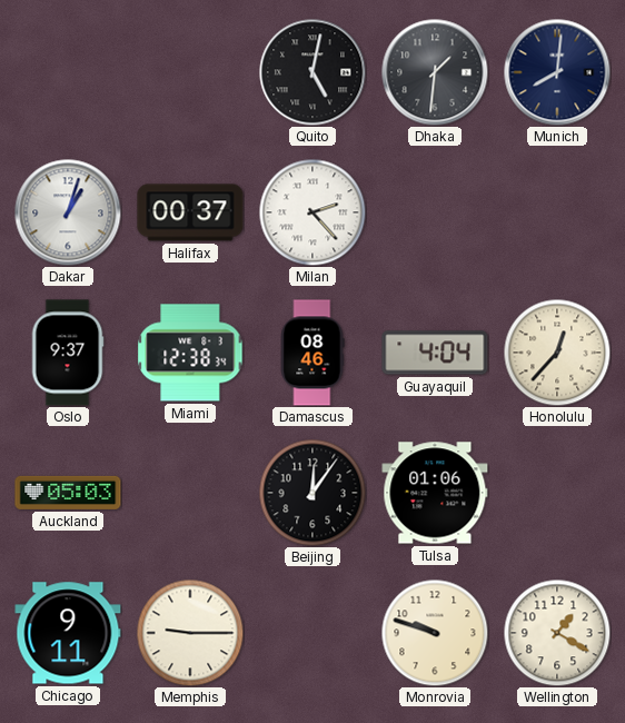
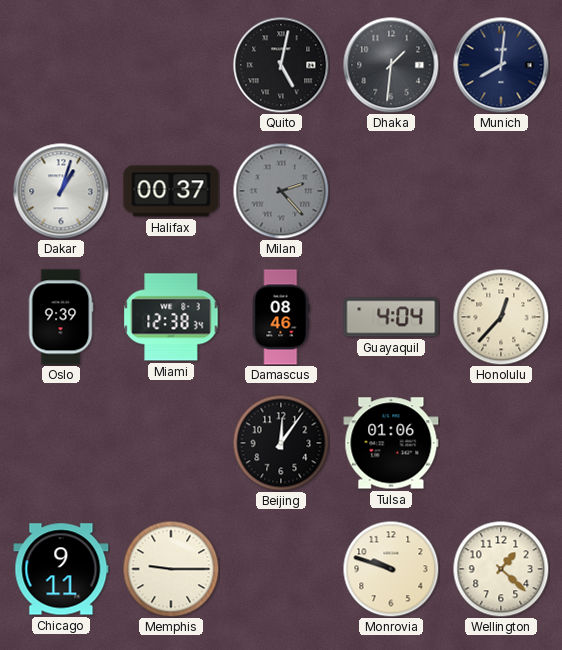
Milan dial: white -> grey (281, 191)
Oslo: 9:37 -> 9:39 (61, 317)
Auckland: 05:03 -> none (68, 493)
Wellington: 1:20 -> 1:22 (501, 569)
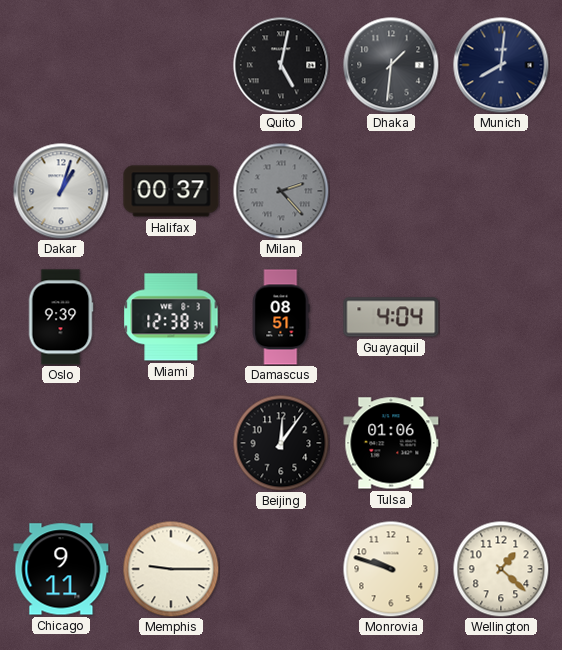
Damascus: 08:46 -> 08:51 (281, 317)
Honolulu: 12:37 -> none (501, 317)
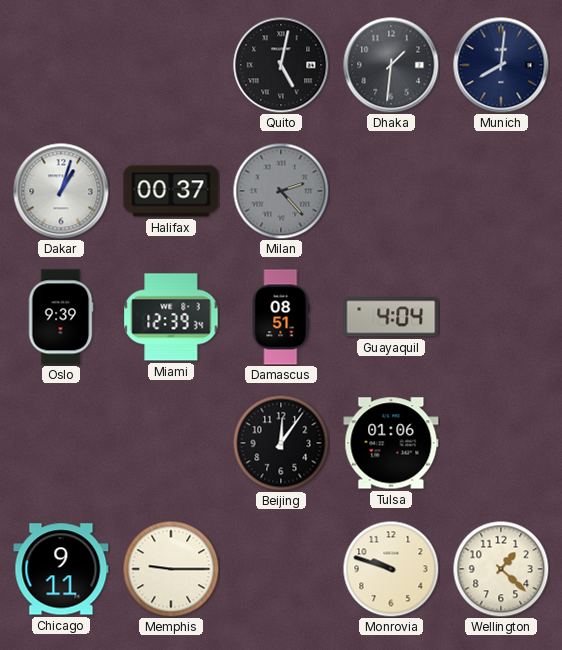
Miami: 12:38 -> 12:39 (171, 317)
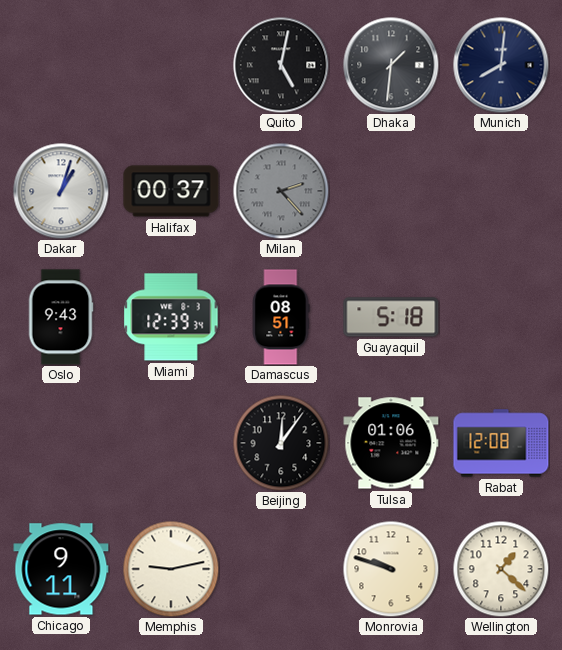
Oslo: 9:39 -> 9:43 (61, 317)
Guayaquil: 4:04 -> 5:18 (391, 317)
Rabat: none -> 12:08 (501, 443)
Memphis: 9:15 -> 9:13 (171, 569)
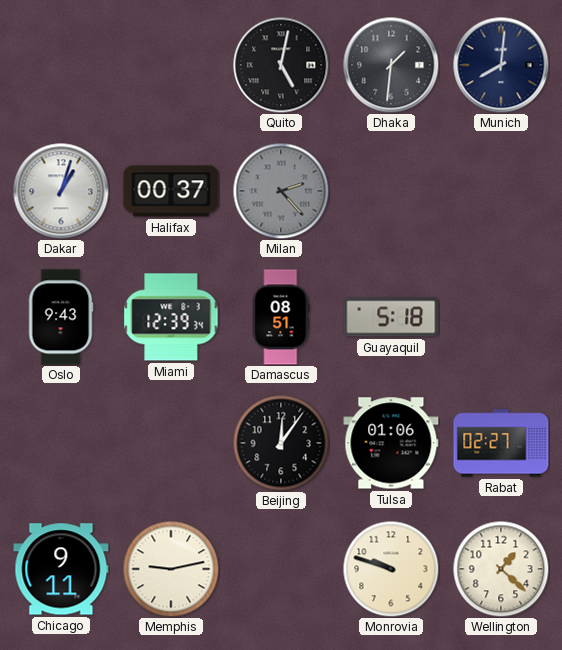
Rabat: 12:08 -> 02:27 (501, 443)
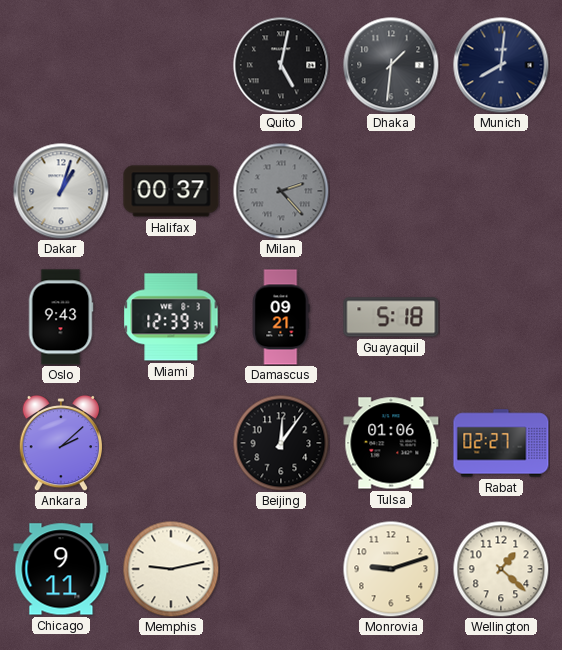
Damascus: 08:51 -> 09:21 (281, 317)
Ankara: none -> 2:08 (60, 443)
Monrovia: 9:48 -> 9:12 (391, 569)
